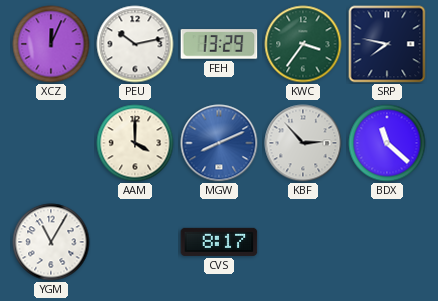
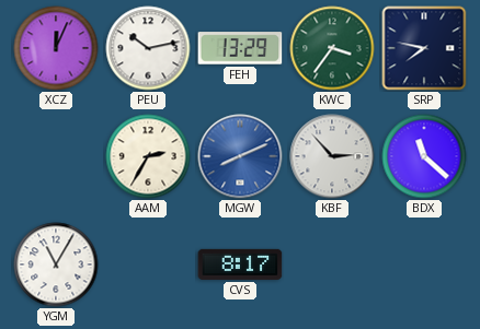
AAM: 4:00 -> 2:35 (148, 156)
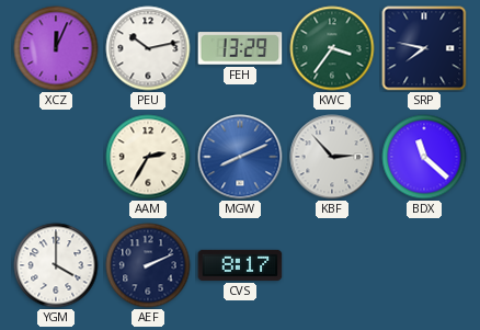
YGM: 11:05 -> 4:00 (56, 265)
AEF: none -> 2:11 (148, 265)
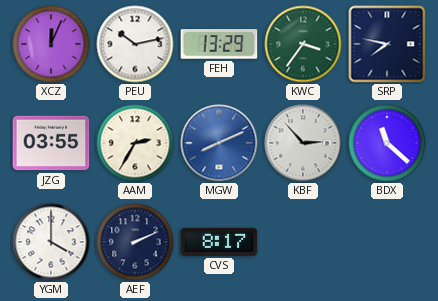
JZG: none -> 03:55 (51, 143)
